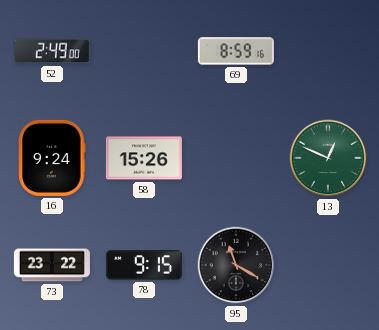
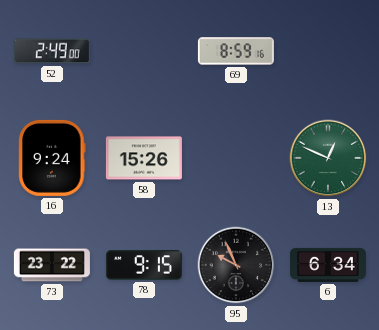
95: 11:20 -> 9:56 (236, 265)
6: none -> 6:34 (328, 265)
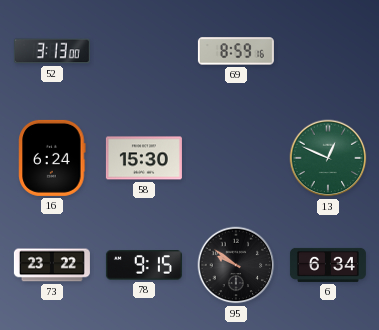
52: 2:49 -> 3:13 (52, 51)
16: 9:24 -> 6:24 (52, 158)
58: 15:26 -> 15:30 (144, 158)
95: 9:56 -> 9:51 (236, 265)
